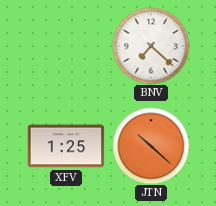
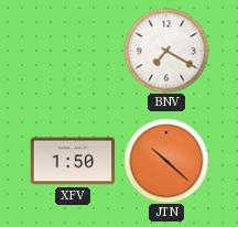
BNV: 7:22 -> 7:20 (166, 51)
XFV: 1:25 -> 1:50 (73, 161)
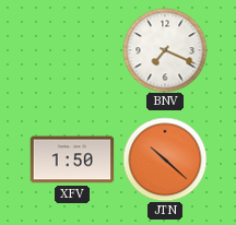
BNV: 7:20 -> 7:19 (165, 50)
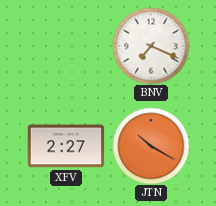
XFV: 1:50 -> 2:27 (66, 146)
JTN: 10:22 -> 10:20 (151, 146)
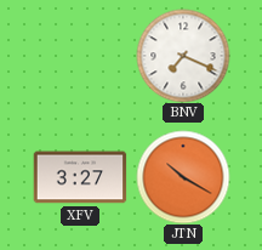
XFV: 2:27 -> 3:27 (80, 177)
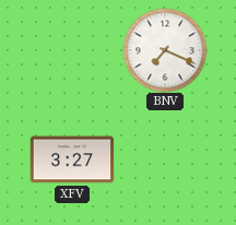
JTN: 10:20 -> none (183, 177)
